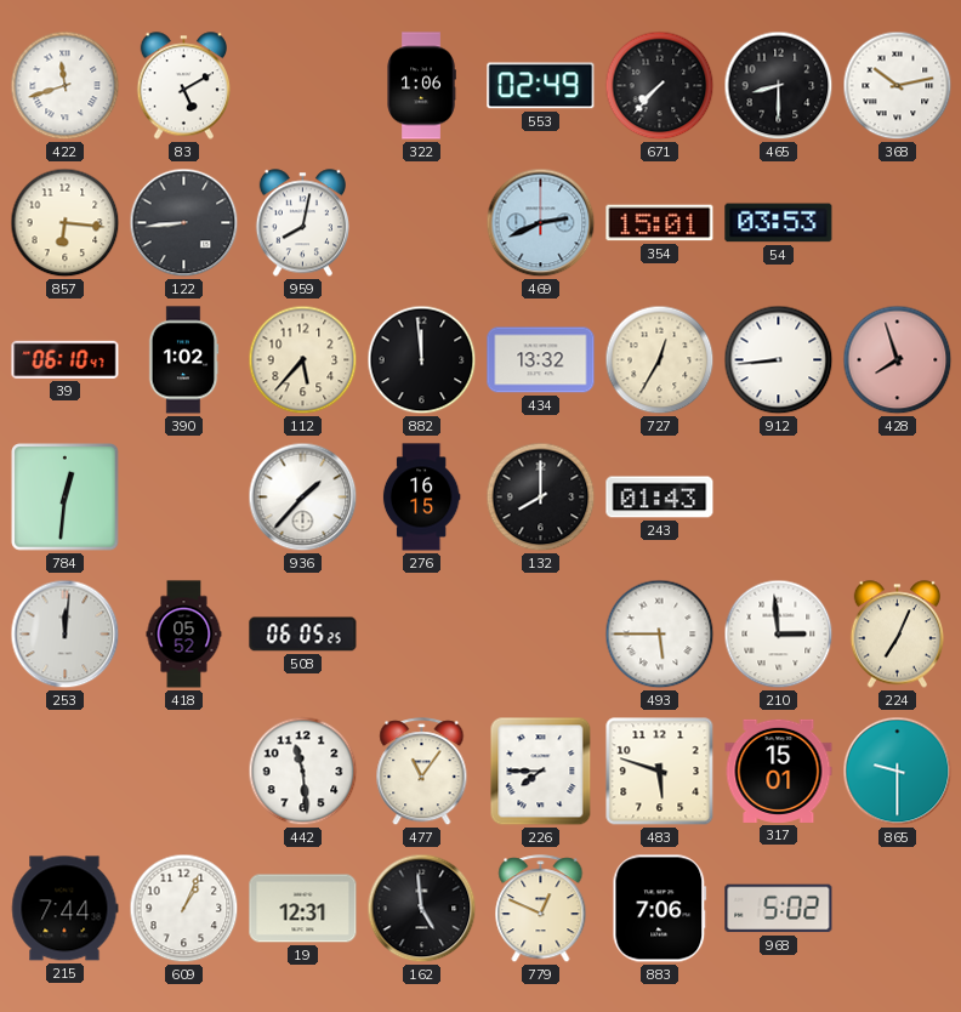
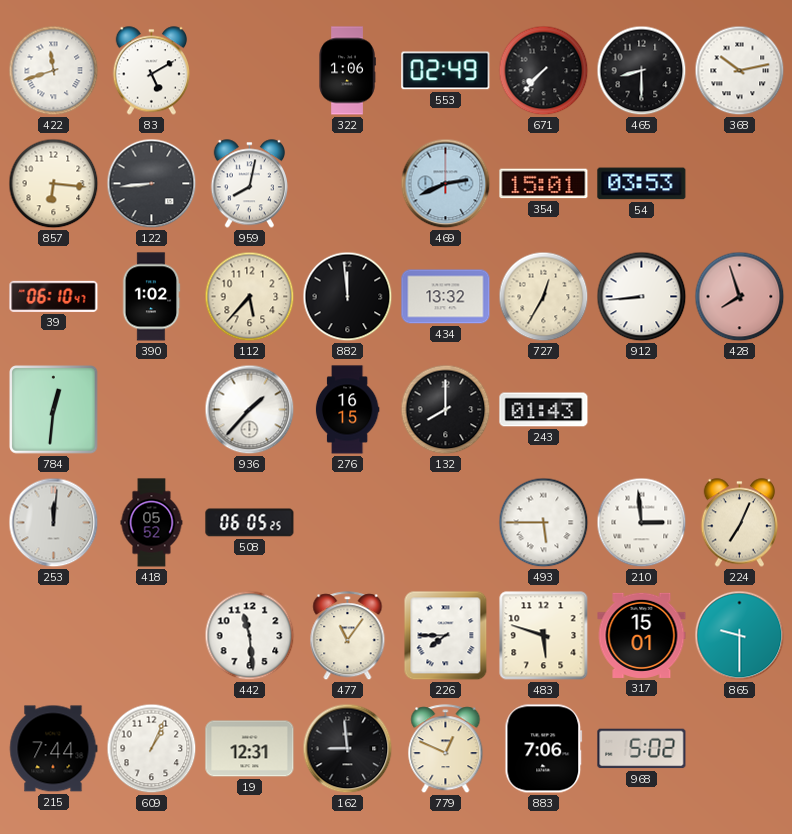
162: 4:59 -> 8:59 (348, 749)
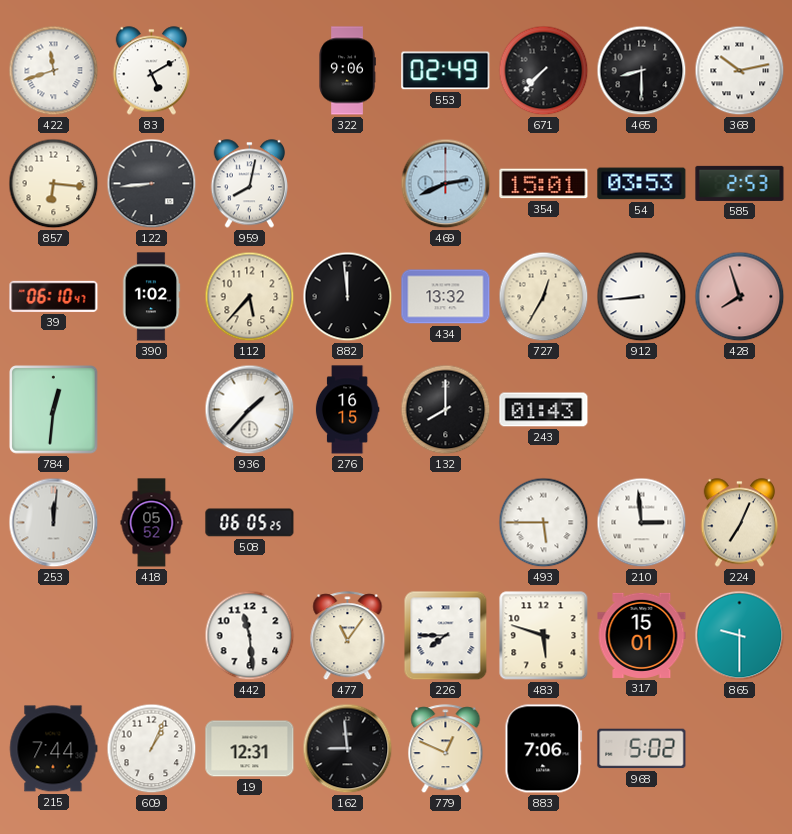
322: 1:06 -> 9:06 (347, 71)
585: none -> 2:53 (740, 183)
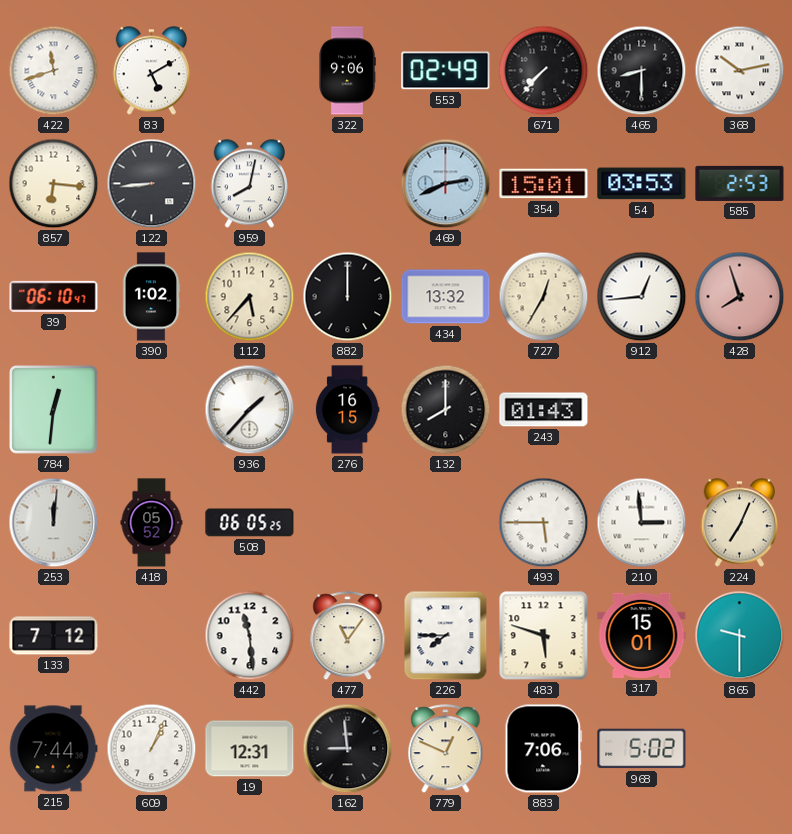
882: 11:59 -> 12:00 (348, 297)
912: 8:44 -> 12:44 (642, 297)
133: none -> 7:12 (54, 636)
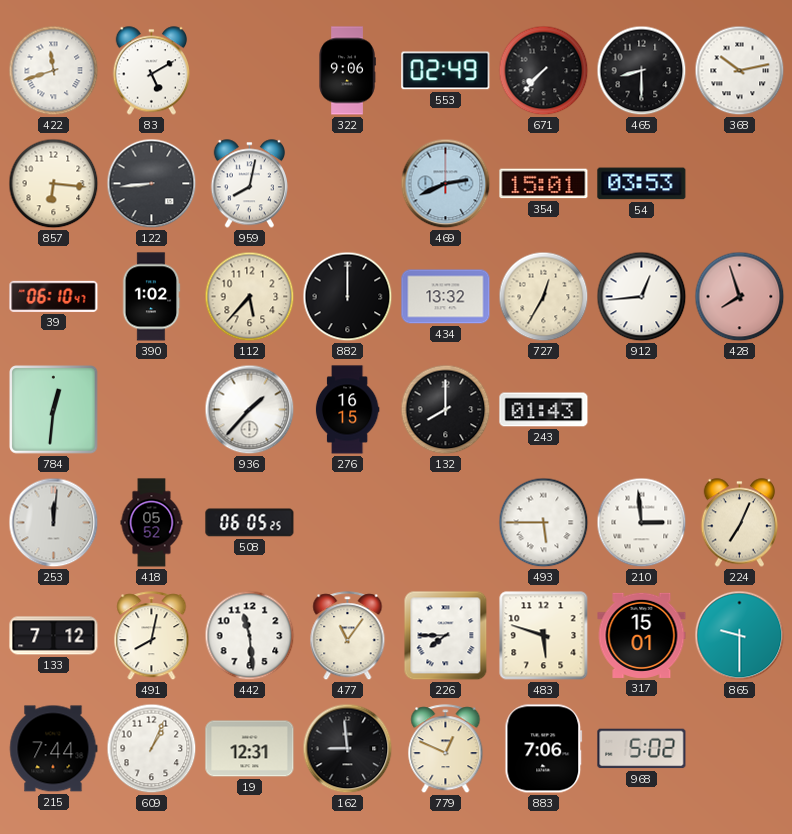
585: 2:53 -> none (740, 183)
491: none -> 8:02 (152, 636)
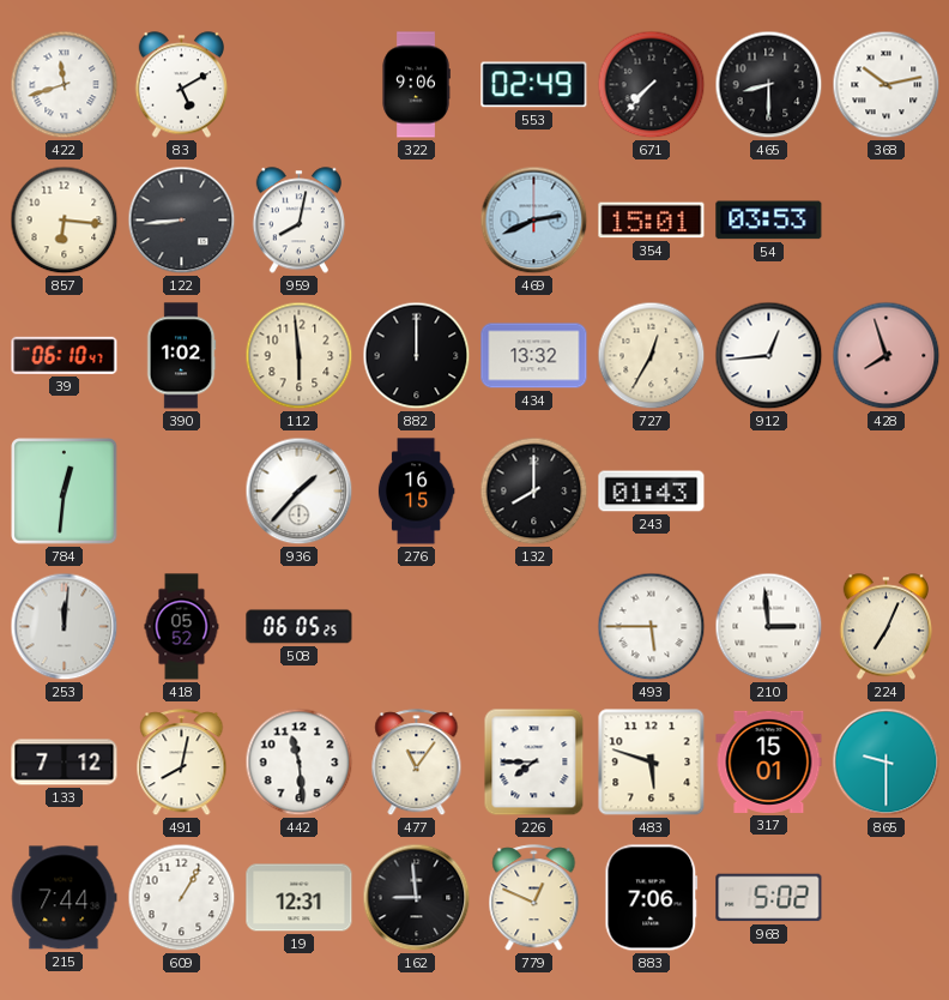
112: 5:37 -> 5:59 (300, 356)
609: 1:04 -> 1:05 (182, 898)
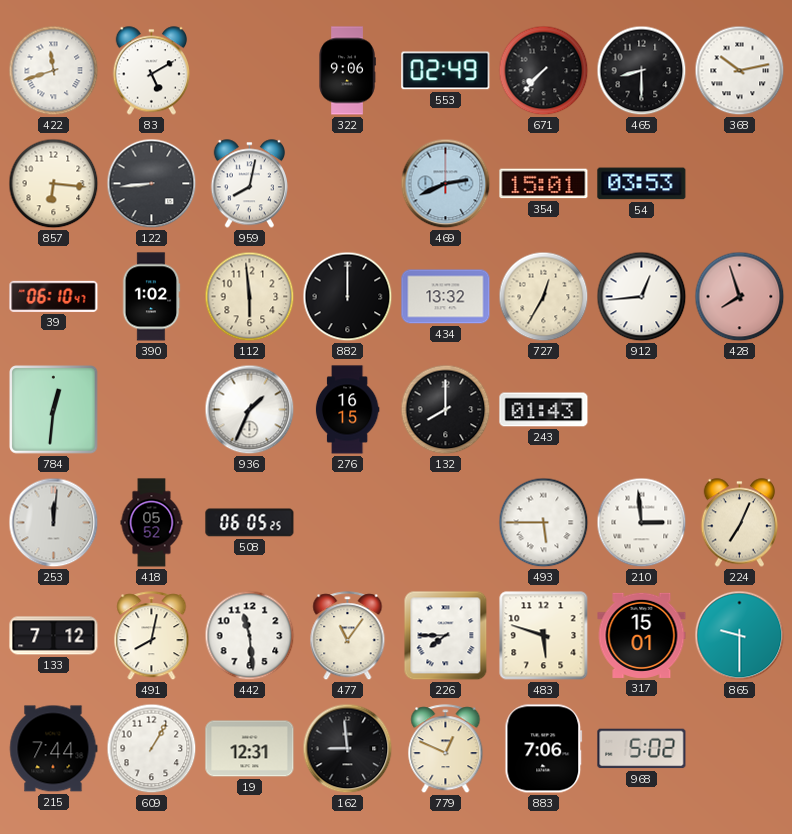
936: 1:37 -> 1:34 (250, 410)
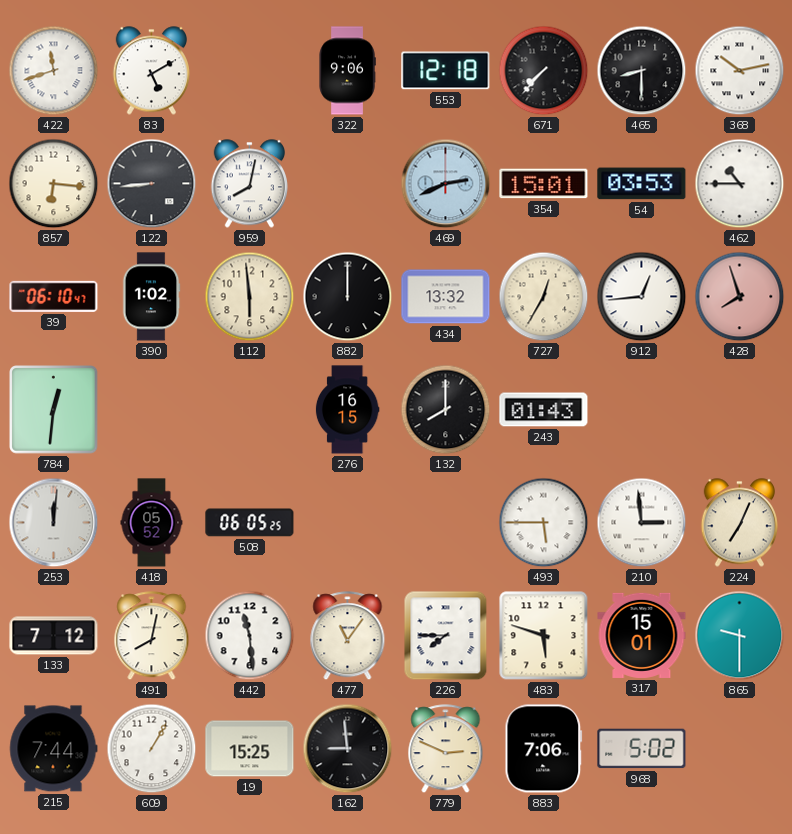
553: 02:49 -> 12:18 (446, 71)
462: none -> 10:45 (740, 184)
936: 1:34 -> none (250, 410)
19: 12:31 -> 15:25 (250, 749)
779: 12:49 -> 2:49 (446, 749)
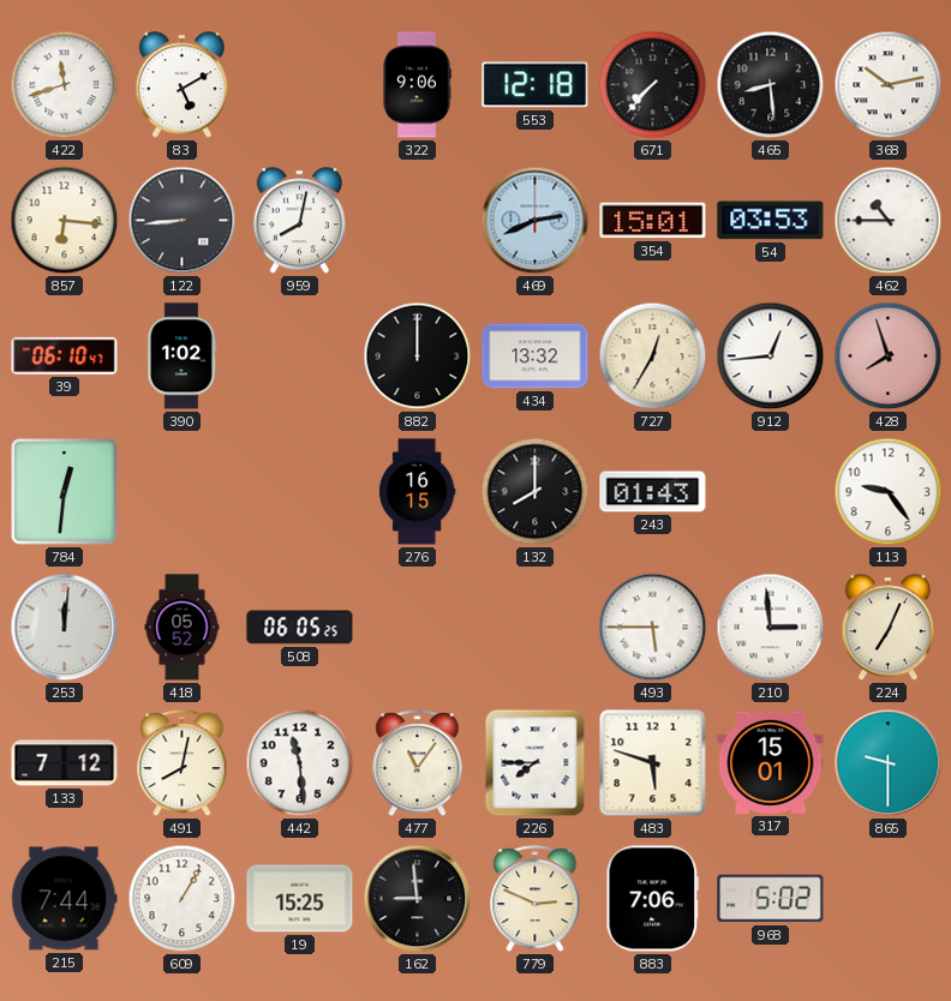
465: 8:30 -> 8:29 (771, 85)
112: 5:59 -> none (250, 297)
113: none -> 9:24 (889, 492)
